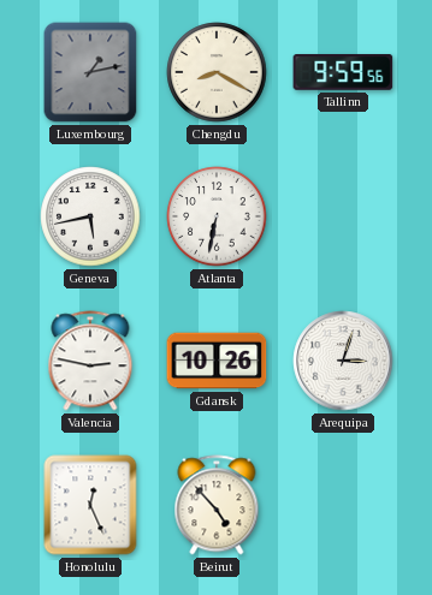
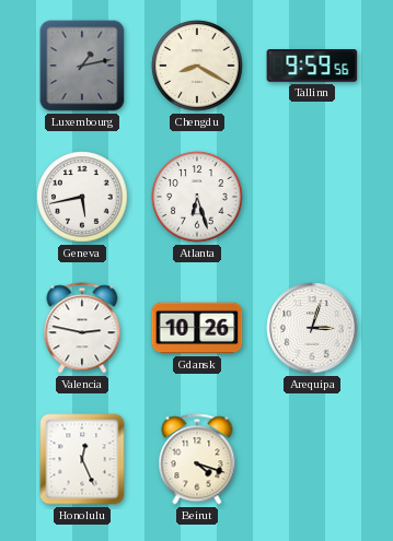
Atlanta: 6:32 -> 6:27 (197, 197)
Beirut: 4:53 -> 4:18 (197, 459)
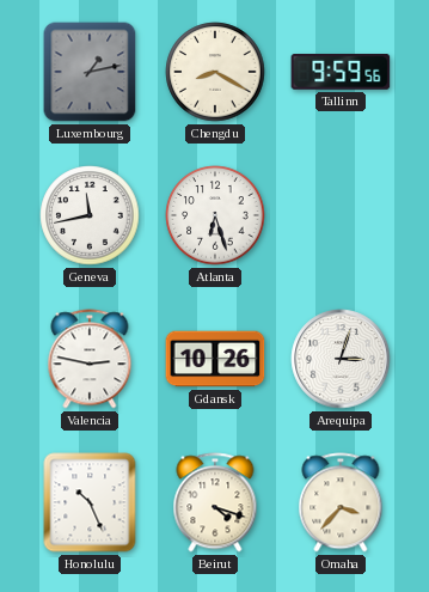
Geneva: 5:43 -> 11:43 (90, 215)
Honolulu: 12:26 -> 10:26 (90, 502)
Omaha: none -> 3:37 (341, 502)
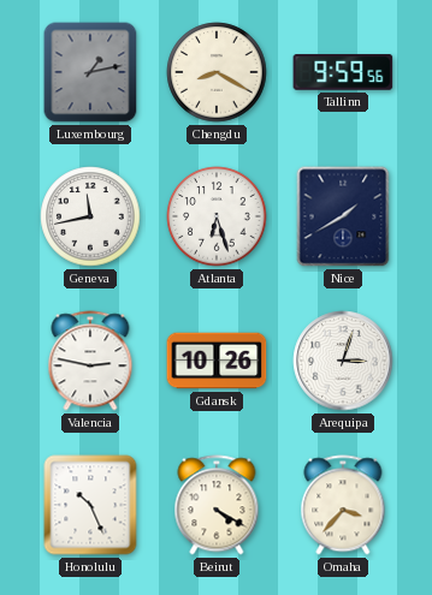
Nice: none -> 1:40 (343, 216)
Beirut: 4:18 -> 4:20 (217, 505)
